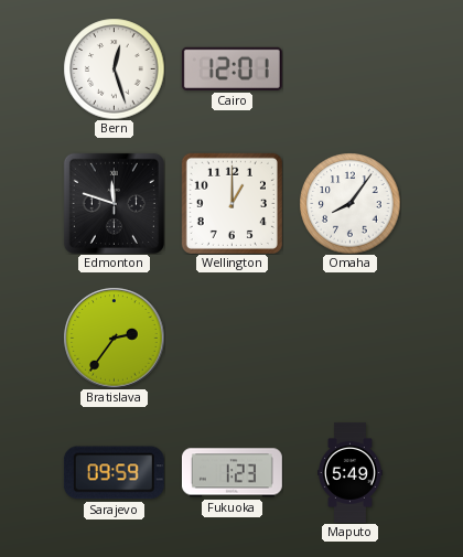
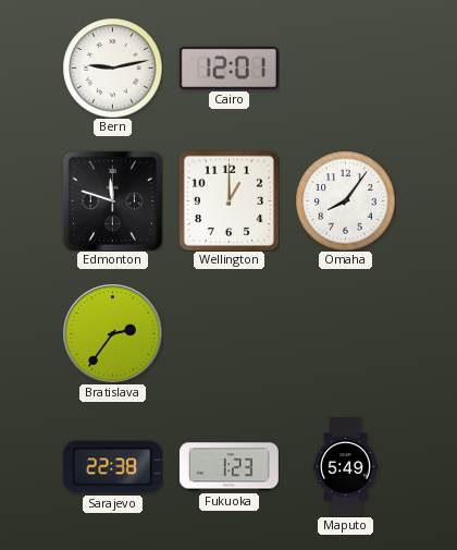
Bern: 12:27 -> 9:13 (112, 68)
Sarajevo: 09:59 -> 22:38 (112, 467)
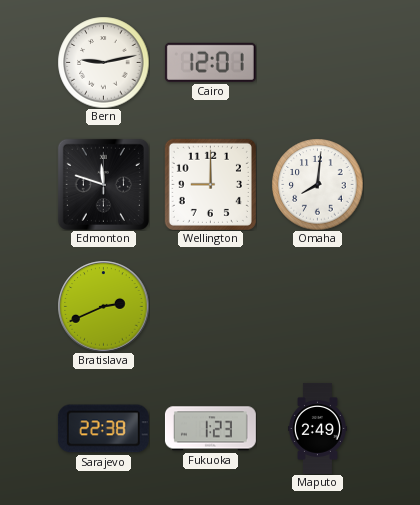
Wellington: 1:00 -> 9:00 (210, 184)
Omaha: 8:06 -> 8:01 (317, 184)
Bratislava: 2:36 -> 2:41 (103, 306)
Maputo: 5:49 -> 2:49 (317, 428)
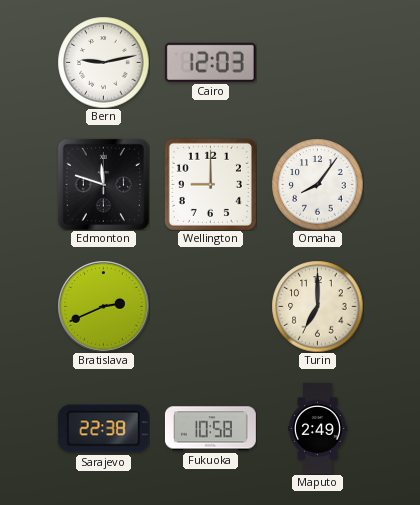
Cairo: 12:01 -> 12:03 (210, 62)
Omaha: 8:01 -> 8:06 (317, 184)
Turin: none -> 7:00 (317, 306)
Fukuoka: 1:23 -> 10:58 (210, 429)
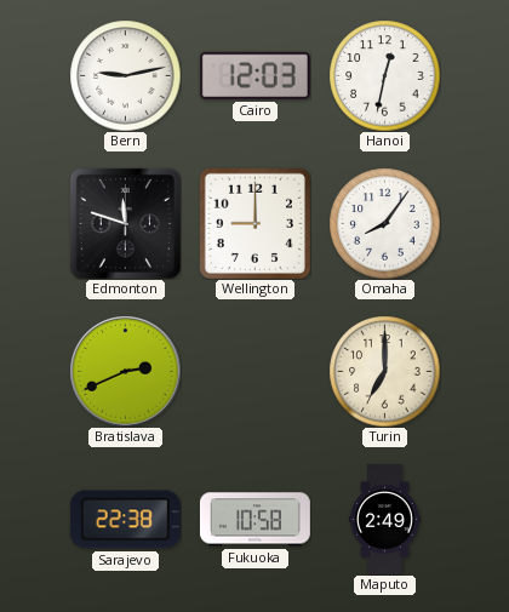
Hanoi: none -> 12:32 (384, 75)
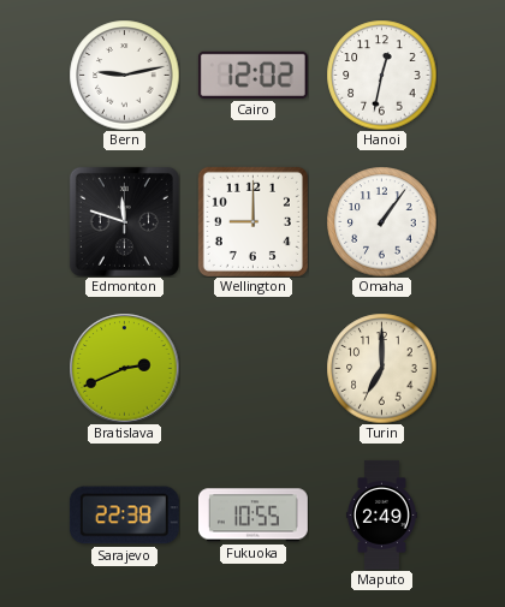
Cairo: 12:03 -> 12:02 (252, 75)
Omaha: 8:06 -> 1:06 (381, 221)
Fukuoka: 10:58 -> 10:55 (252, 516)
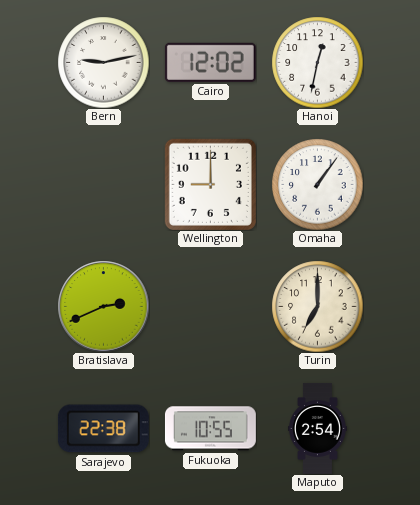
Edmonton: 11:48 -> none (124, 221)
Maputo: 2:49 -> 2:54 (317, 428)
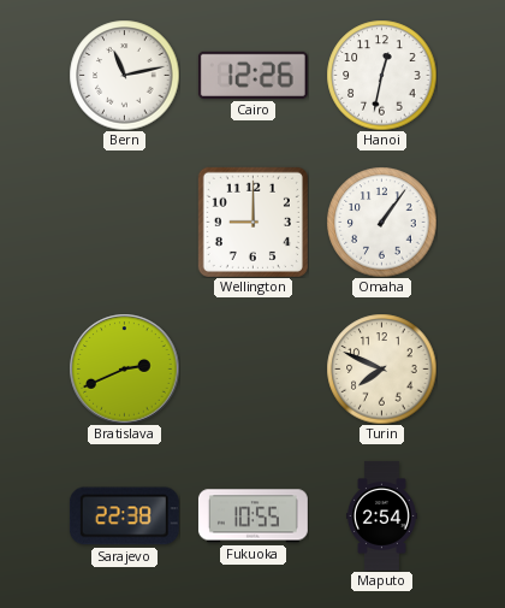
Bern: 9:13 -> 11:13 (124, 75)
Cairo: 12:02 -> 12:26 (252, 75)
Turin: 7:00 -> 7:49 (381, 368)
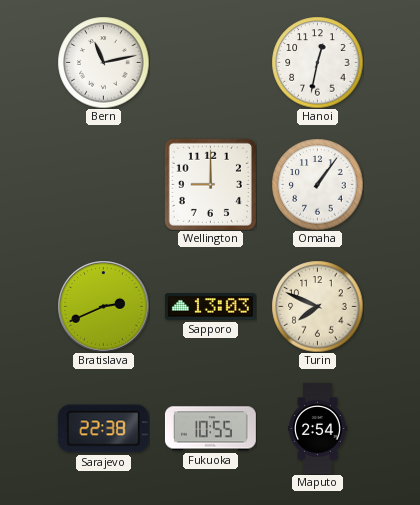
Cairo: 12:26 -> none (252, 75)
Sapporo: none -> 13:03 (210, 307)
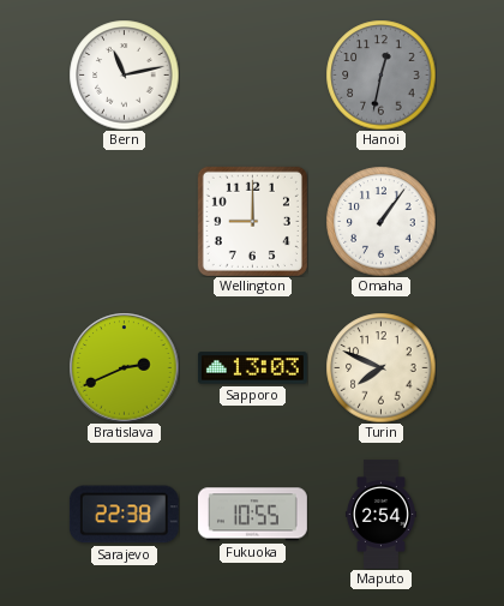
Hanoi dial: white -> grey (380, 74)
